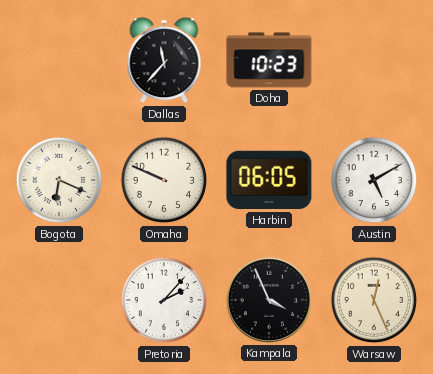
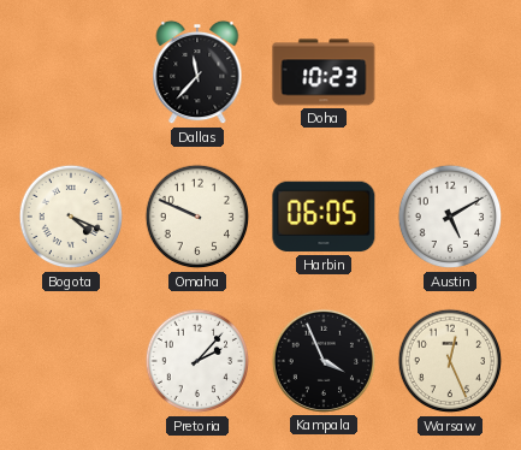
Bogota: 6:19 -> 4:19 (71, 217)
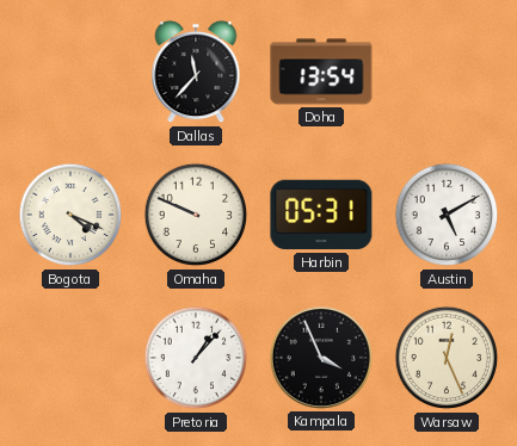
Doha: 10:23 -> 13:54 (321, 72)
Harbin: 06:05 -> 05:31 (321, 215)
Pretoria: 2:07 -> 1:07 (196, 358)
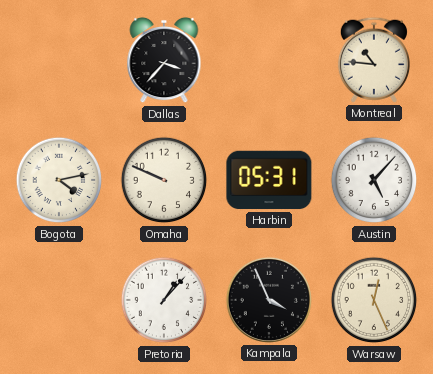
Dallas: 11:37 -> 3:37 (164, 60)
Doha: 13:54 -> none (321, 72)
Montreal: none -> 10:46 (374, 60)
Bogota: 4:19 -> 4:13 (59, 180)
Austin: 5:10 -> 5:07 (374, 180)
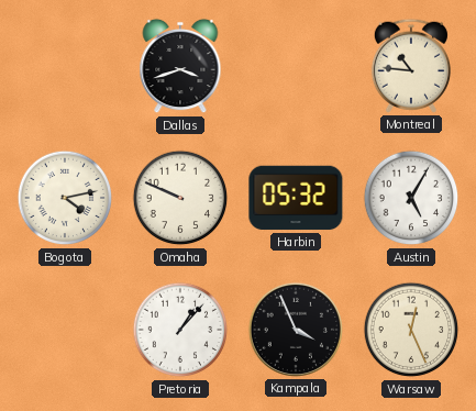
Dallas: 3:37 -> 3:42 (180, 66)
Harbin: 05:31 -> 05:32 (296, 198)
Austin: 5:07 -> 5:05 (411, 198)
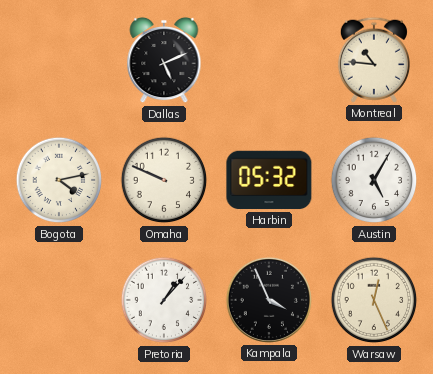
Dallas: 3:42 -> 5:11 (164, 60)
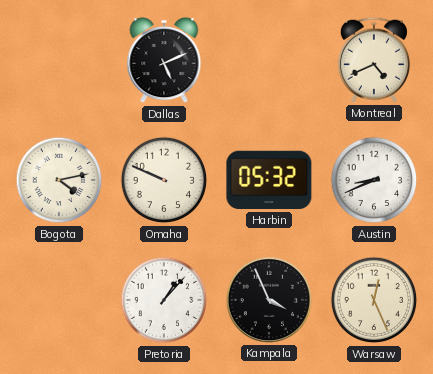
Montreal: 10:46 -> 4:41 (374, 60)
Austin: 5:05 -> 8:41 (374, 180)
